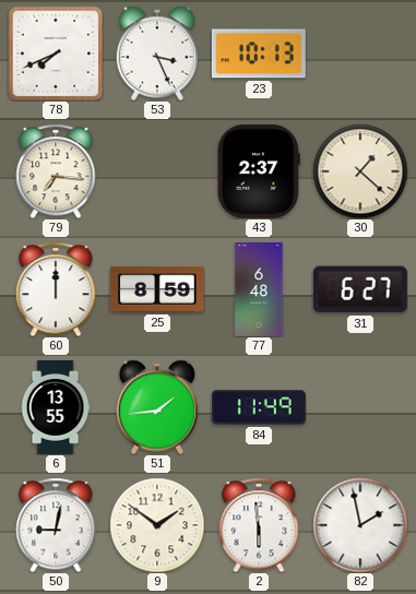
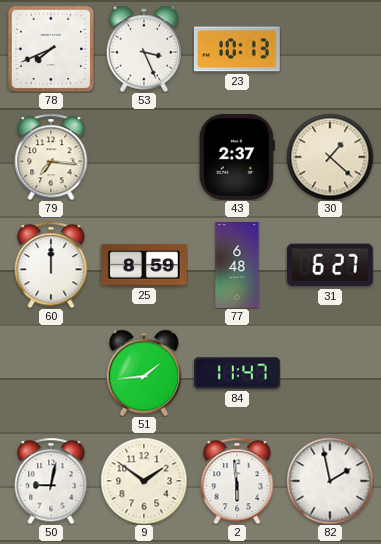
6: 13:55 -> none (56, 408)
84: 11:49 -> 11:47 (237, 373)
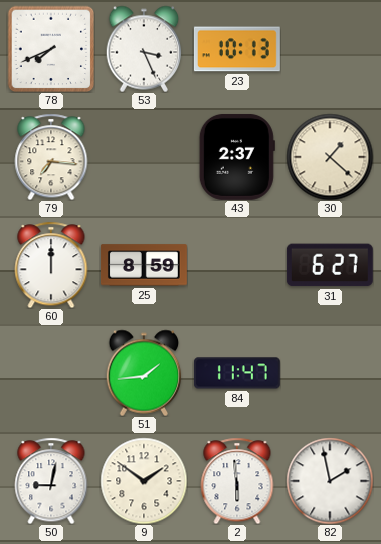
77: 6:48 -> none (237, 266)
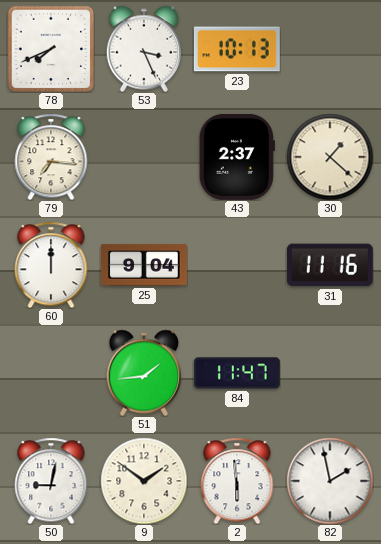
25: 8:59 -> 9:04 (144, 265)
31: 6:27 -> 11:16 (330, 265)
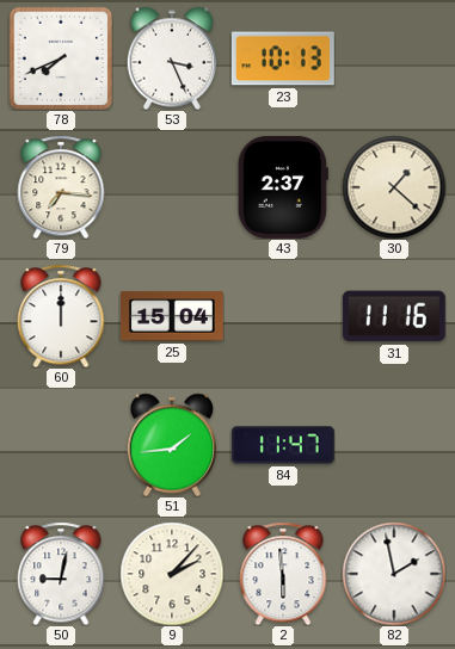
25: 9:04 -> 15:04 (172, 316)
9: 1:51 -> 2:07 (172, 574)
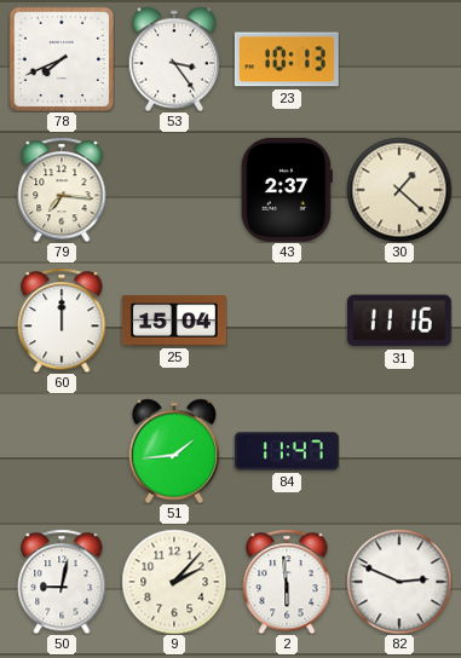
53: 3:26 -> 3:24 (174, 59)
82: 1:58 -> 2:49 (399, 582)
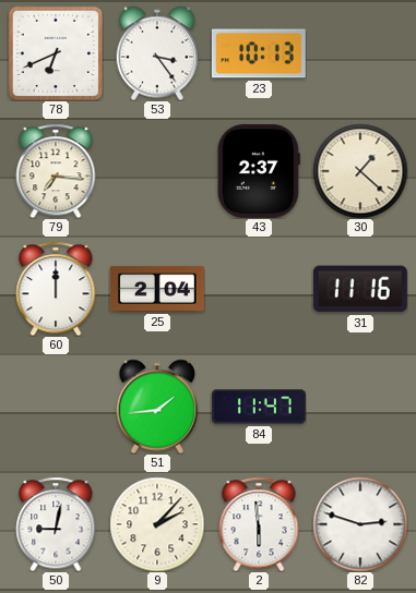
78: 7:41 -> 6:41 (56, 53)
25: 15:04 -> 2:04 (157, 289)
82: 2:49 -> 2:48 (360, 524)
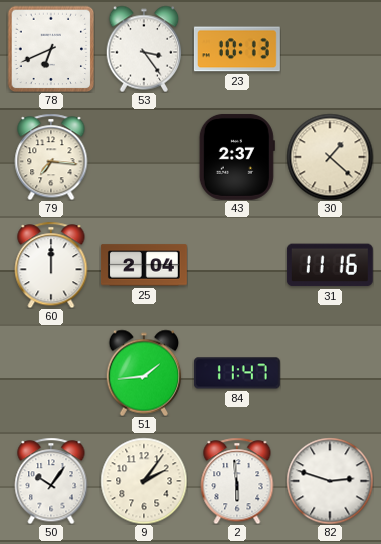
50: 9:02 -> 10:06 (51, 481)
9: 2:07 -> 2:06 (144, 481)
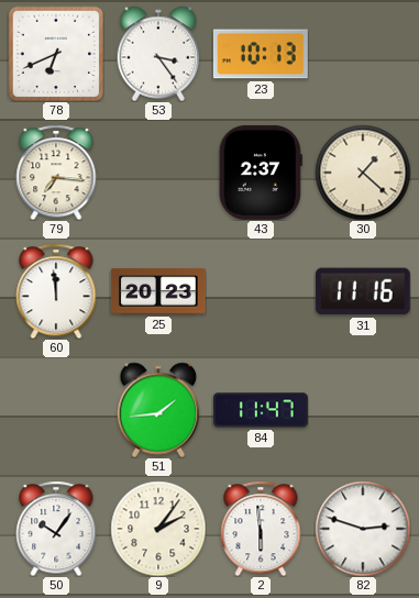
60: 12:00 -> 11:59 (56, 291)
25: 2:04 -> 20:23 (158, 291)
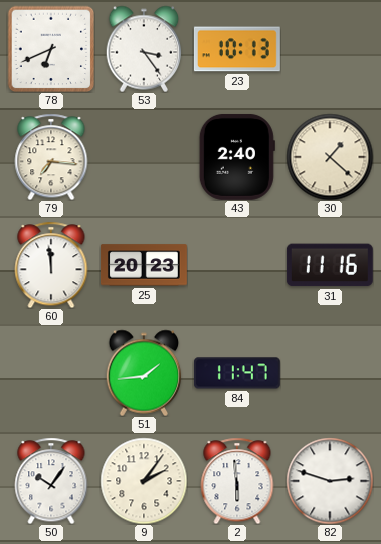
43: 2:37 -> 2:40 (237, 157)
